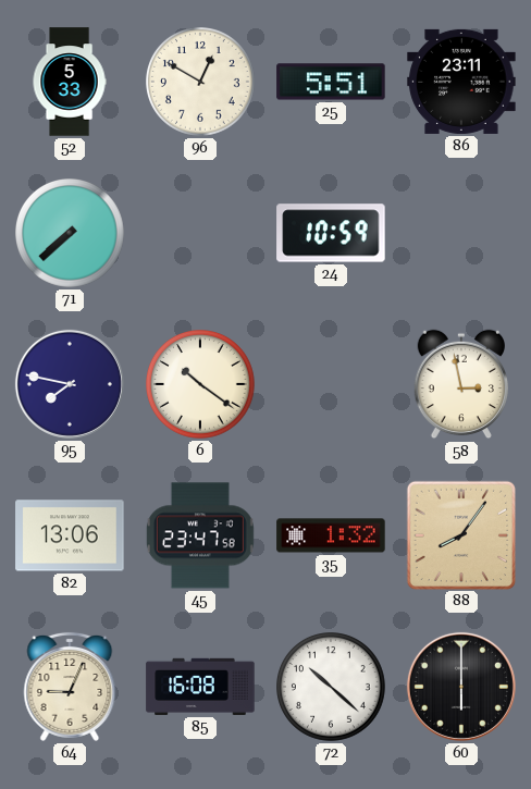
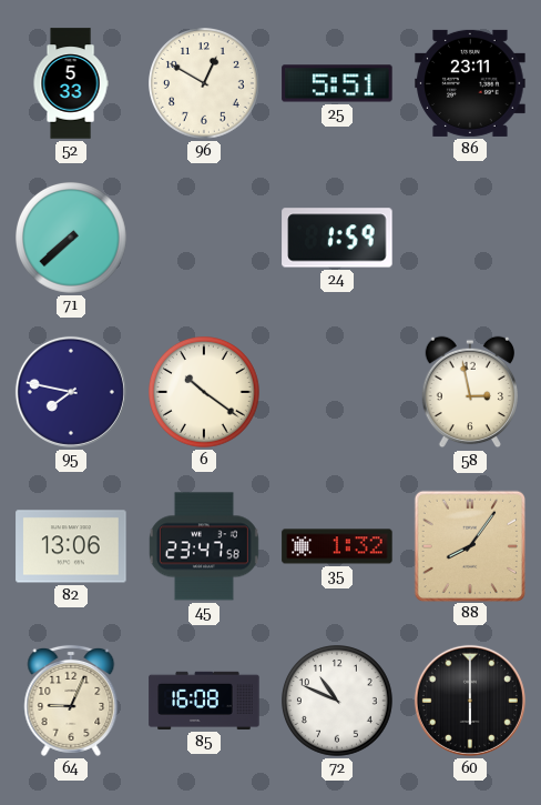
24: 10:59 -> 1:59 (337, 238)
72: 10:22 -> 10:49 (338, 702)
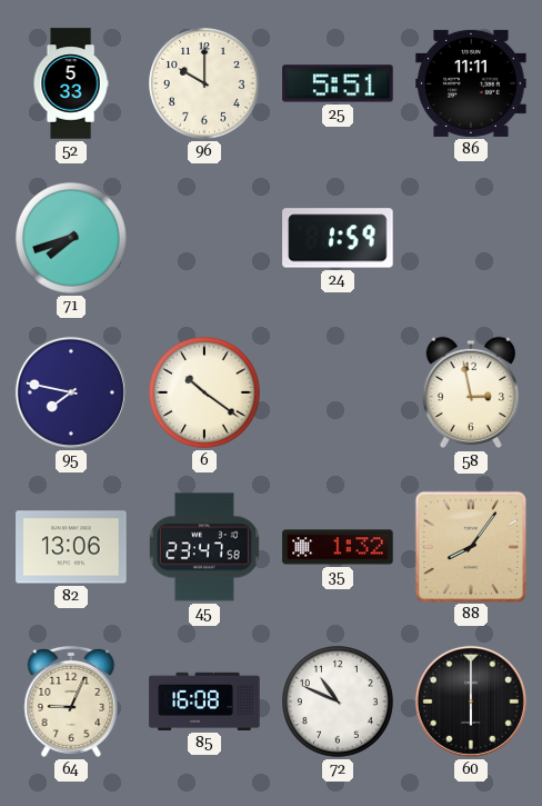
96: 12:50 -> 10:00 (205, 84)
86: 23:11 -> 11:11 (471, 83)
71: 7:38 -> 7:42 (72, 239)
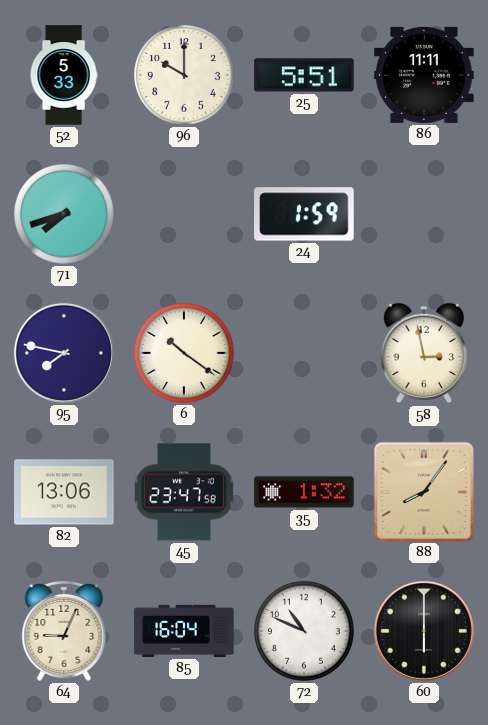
85: 16:08 -> 16:04 (184, 631)
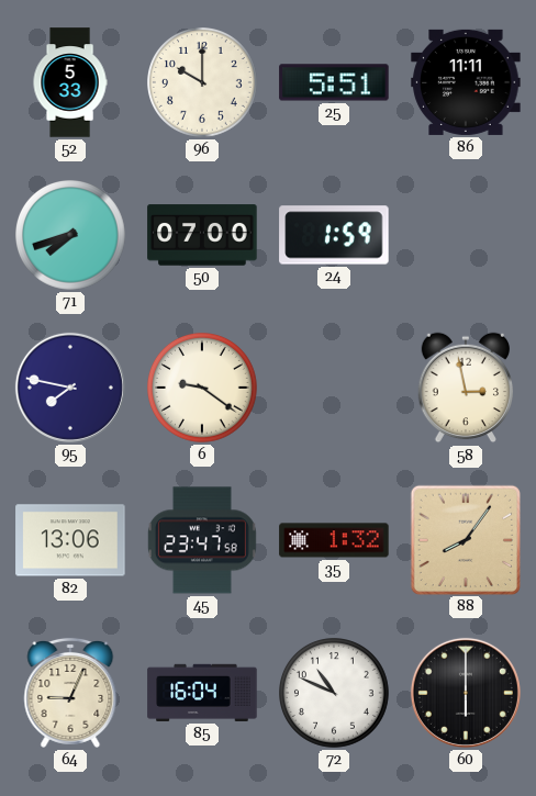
50: none -> 07:00 (202, 235)
6: 10:21 -> 9:21 (203, 389)
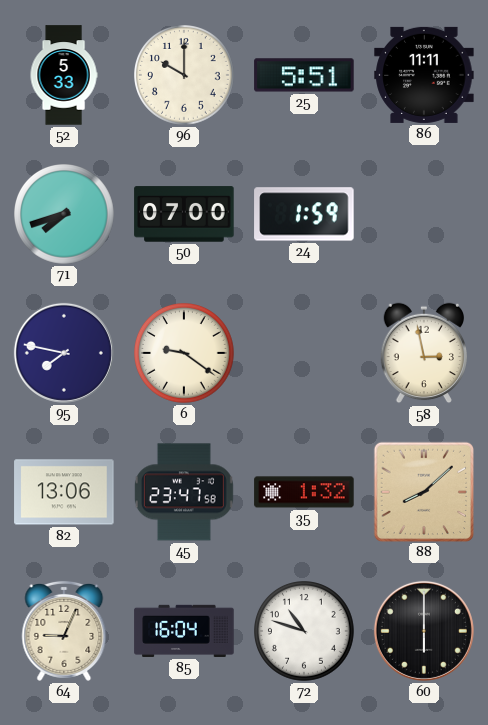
88: 8:06 -> 8:08 (423, 491)
72: 10:49 -> 10:48 (305, 632)
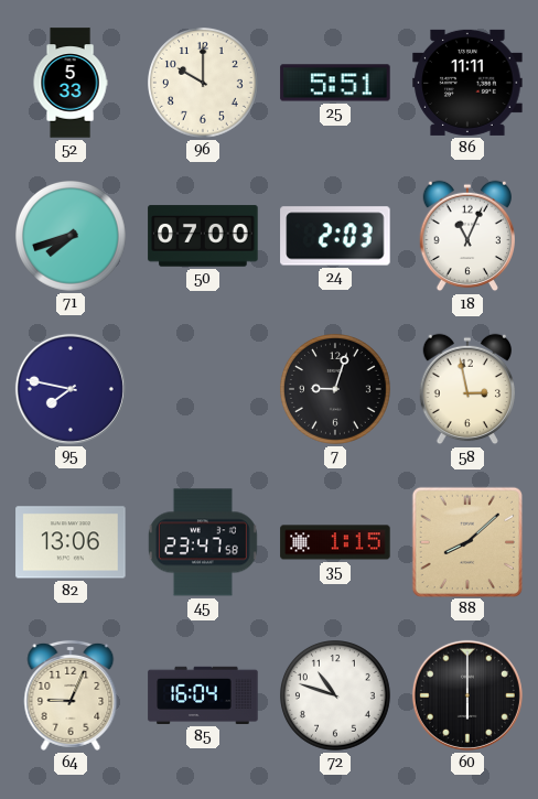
24: 1:59 -> 2:03 (335, 236)
18: none -> 11:04 (467, 236)
6: 9:21 -> none (185, 354)
7: none -> 9:03 (336, 390)
35: 1:32 -> 1:15 (335, 542)
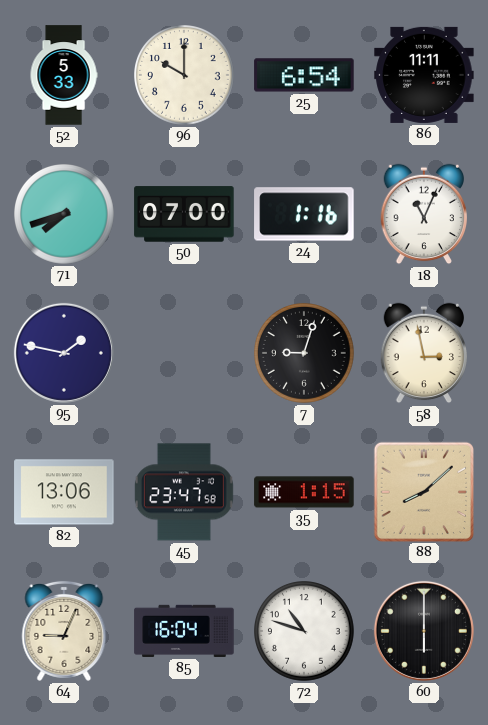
25: 5:51 -> 6:54 (304, 75)
24: 2:03 -> 1:16 (304, 214)
95: 7:47 -> 1:47 (64, 353)
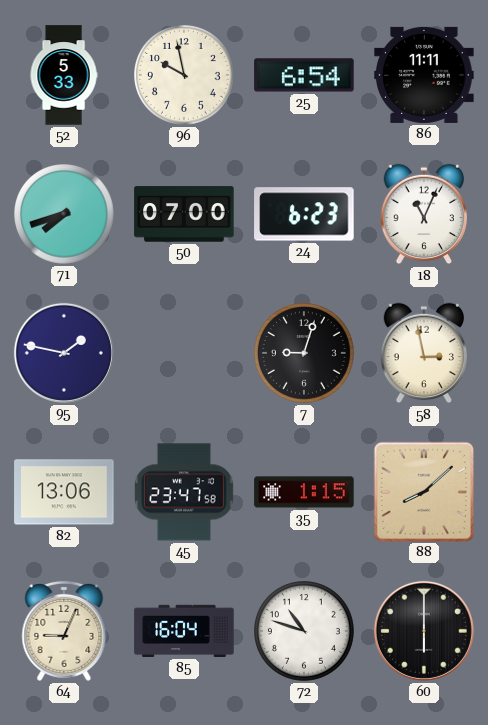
96: 10:00 -> 9:58 (185, 76)
24: 1:16 -> 6:23 (304, 214)
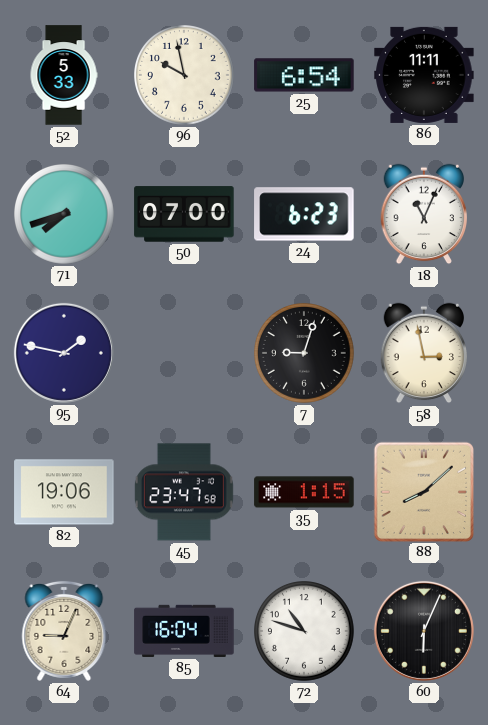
82: 13:06 -> 19:06 (64, 492)
60: 6:00 -> 6:04 (424, 631)
